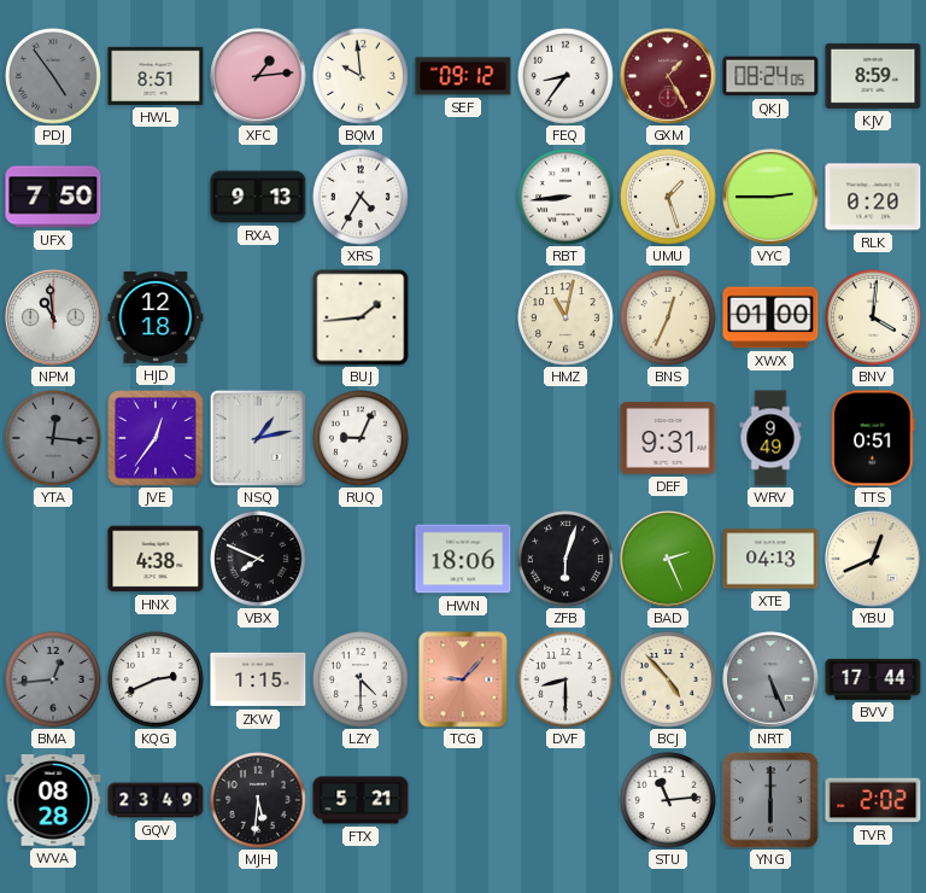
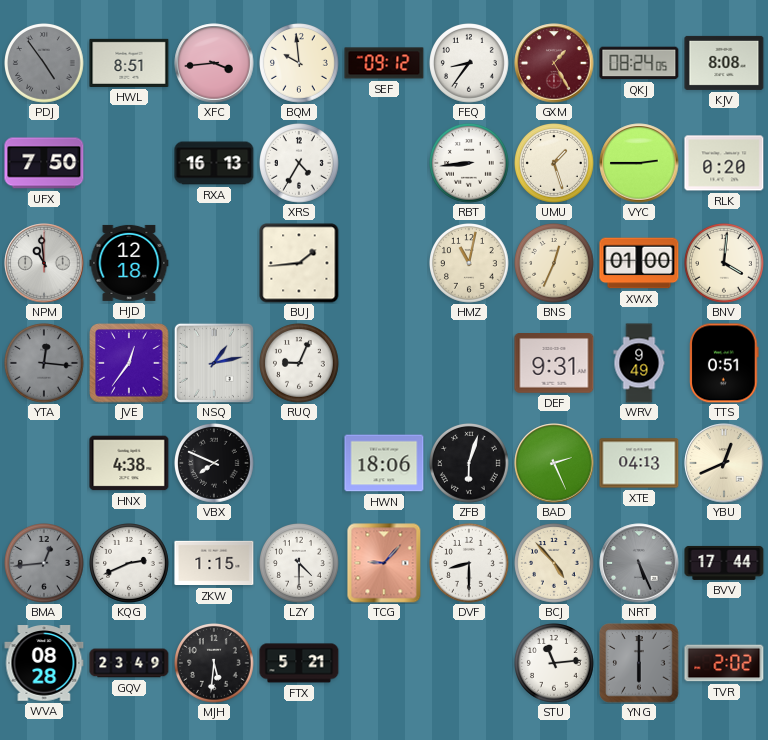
XFC: 1:14 -> 3:44 (214, 63)
KJV: 8:59 -> 8:08 (724, 63)
RXA: 9:13 -> 16:13 (214, 163)
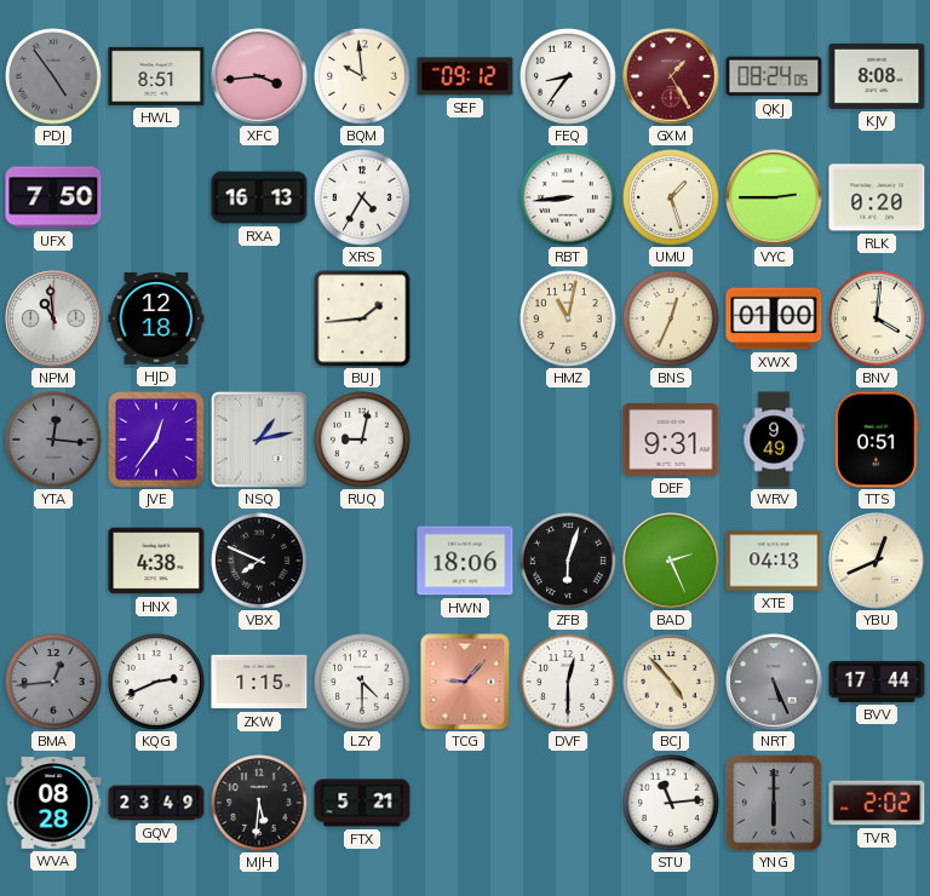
RUQ: 9:04 -> 9:02 (363, 441)
DVF: 8:30 -> 12:30 (569, 683)
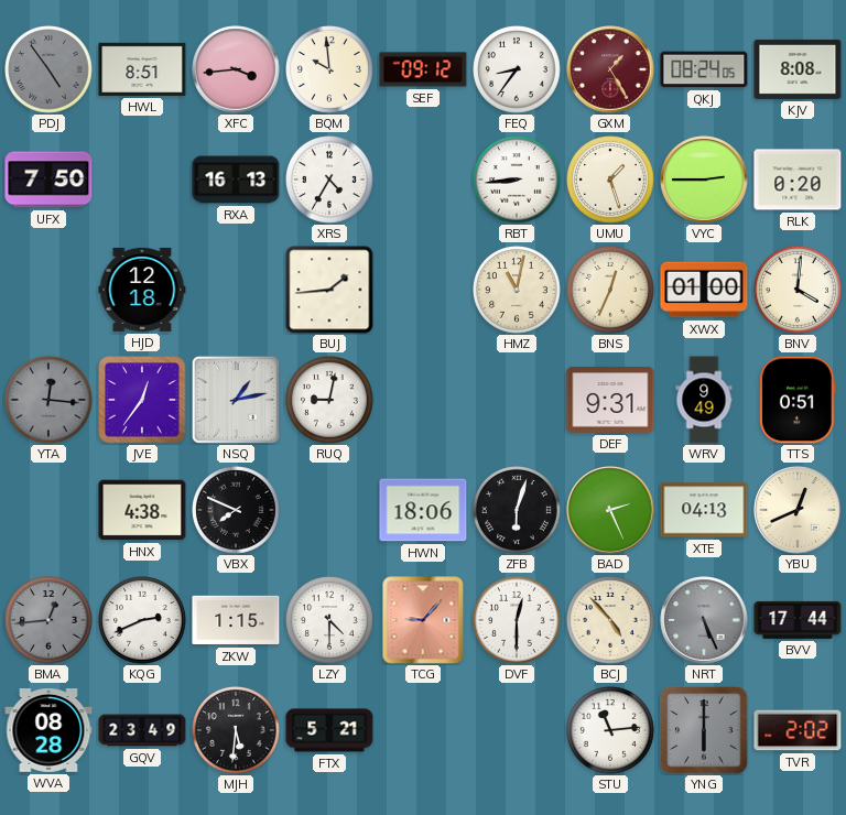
NPM: 10:59 -> none (53, 318)
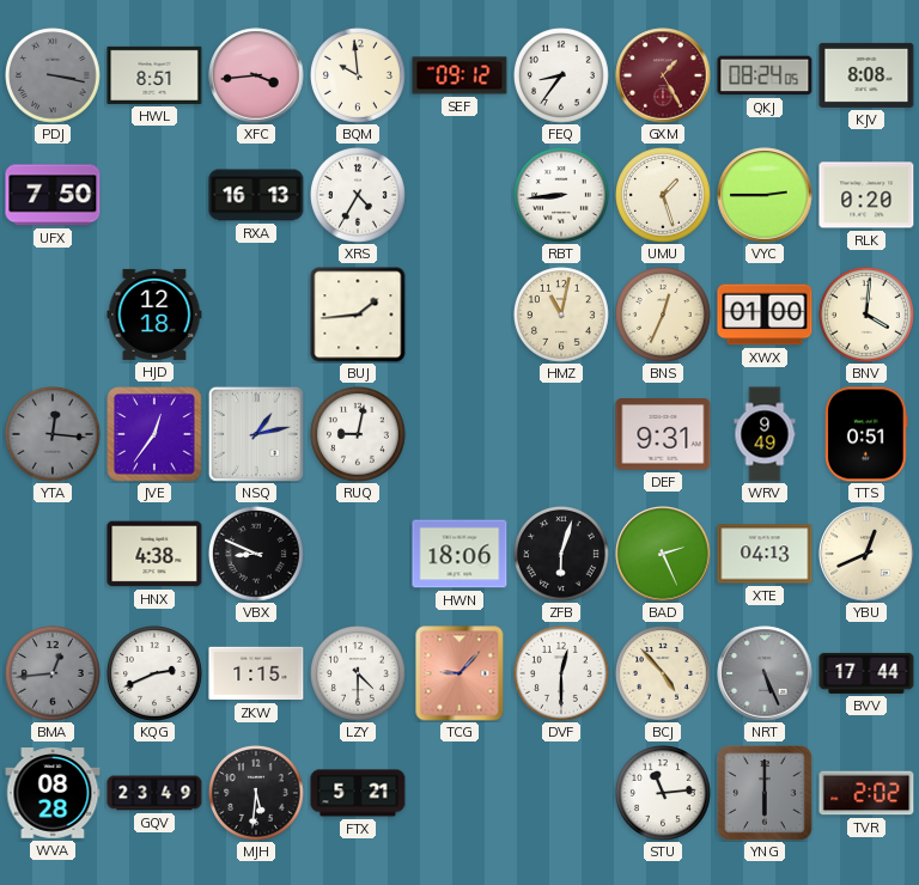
PDJ: 4:54 -> 3:17 (54, 77)
VBX: 7:49 -> 8:49 (257, 555)
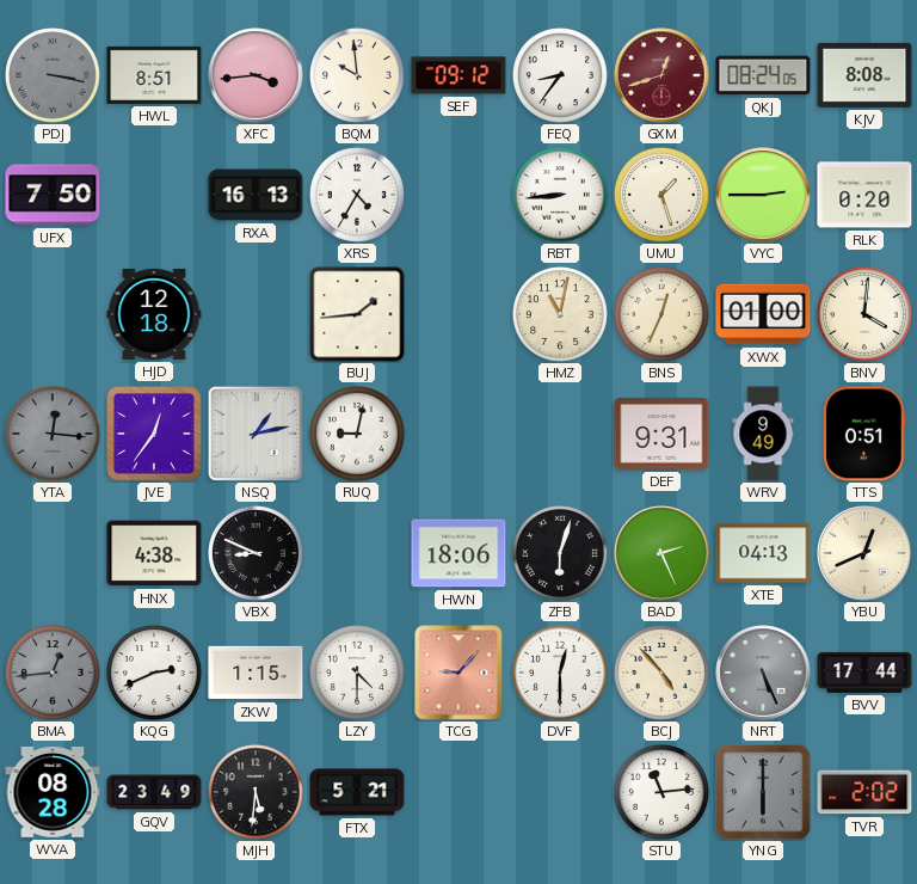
GXM: 1:25 -> 12:42 (661, 75)
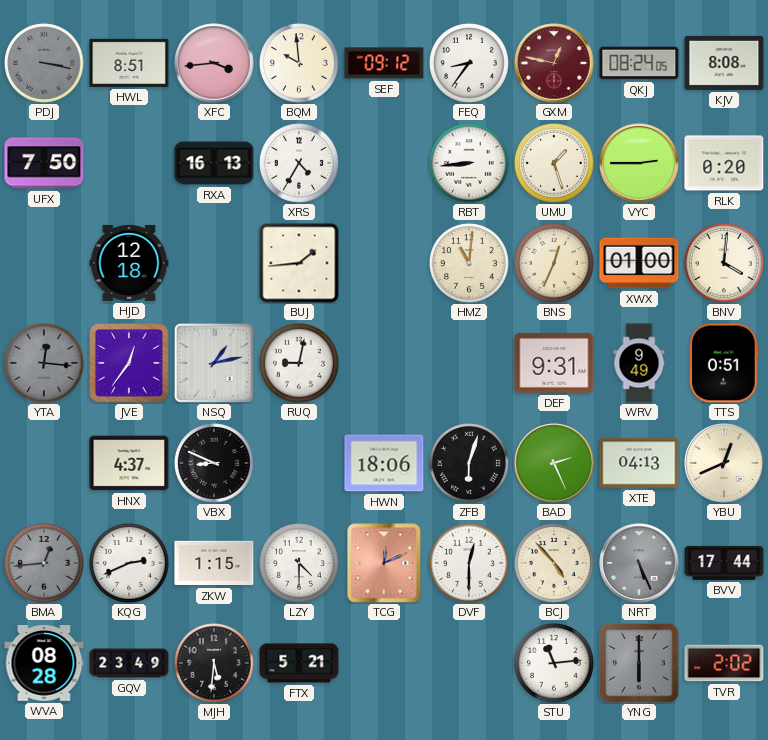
GXM: 12:42 -> 12:47 (554, 63)
HMZ: 11:02 -> 11:01 (470, 264)
HNX: 4:38 -> 4:37 (129, 463)
TCG: 9:07 -> 12:11 (384, 563)
